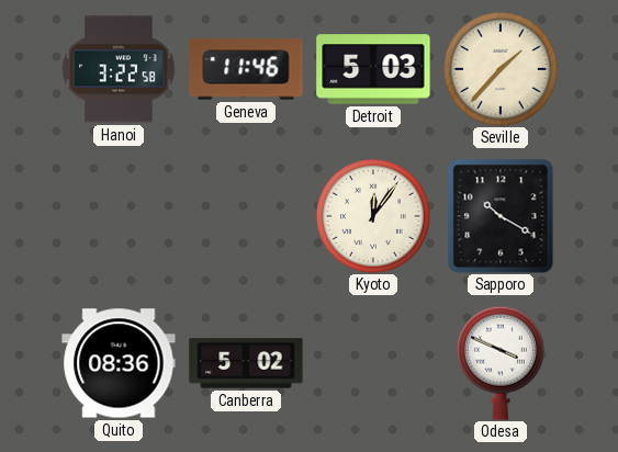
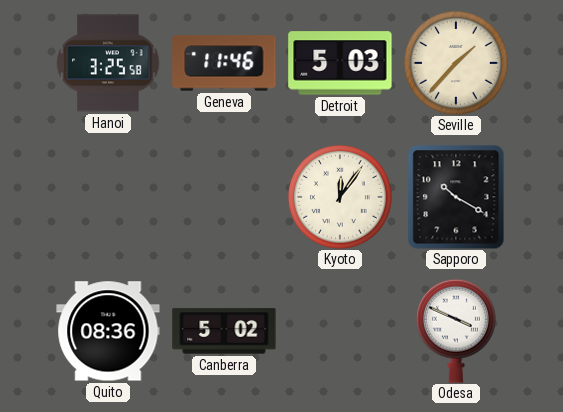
Hanoi: 3:22 -> 3:25 (108, 63)
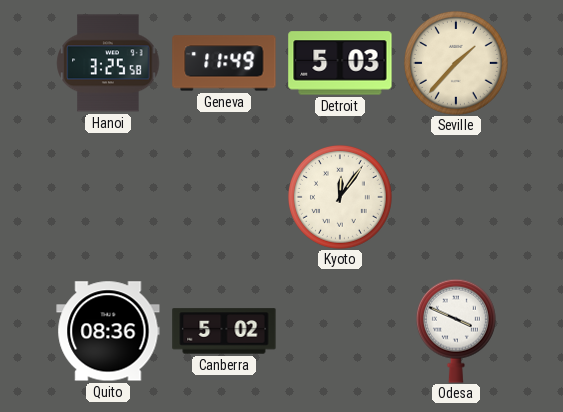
Geneva: 11:46 -> 11:49 (224, 63)
Sapporo: 10:20 -> none (456, 197)
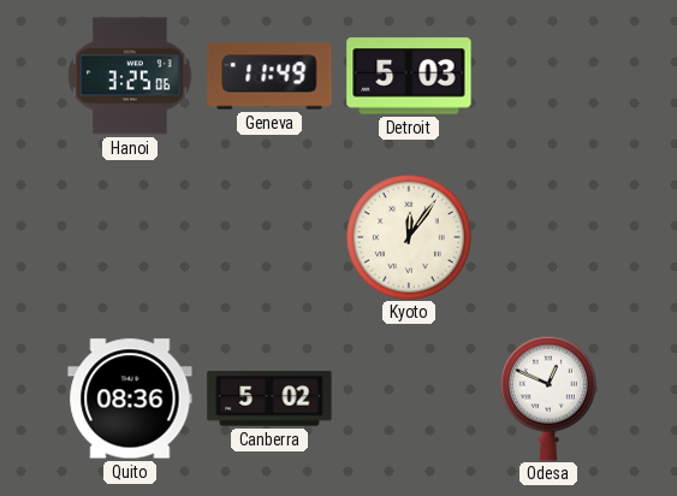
Hanoi: 3:25:58 -> 3:25:06 (130, 76)
Seville: 1:37 -> none (456, 63)
Odesa: 3:49 -> 12:49 (548, 398)
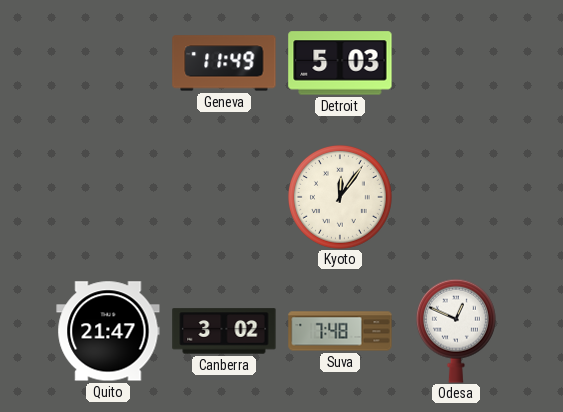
Hanoi: 3:25 -> none (130, 76)
Quito: 08:36 -> 21:47 (108, 331)
Canberra: 5:02 -> 3:02 (224, 331)
Suva: none -> 7:48 (340, 331)
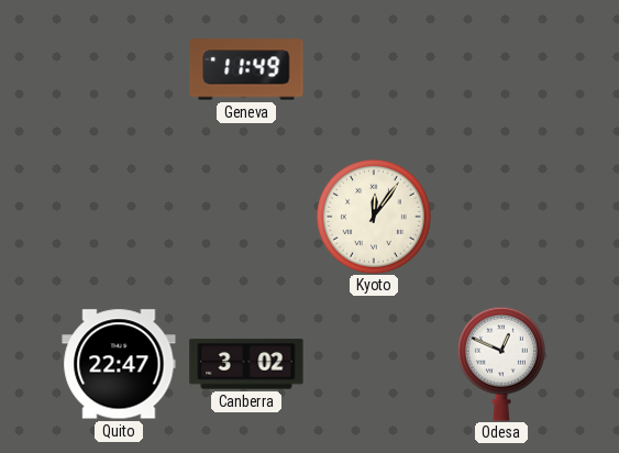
Detroit: 5:03 -> none (340, 63)
Quito: 21:47 -> 22:47 (119, 364)
Suva: 7:48 -> none (340, 331)
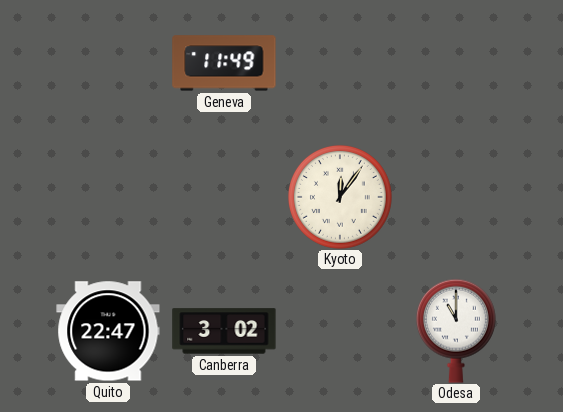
Odesa: 12:49 -> 11:00 (456, 331)
